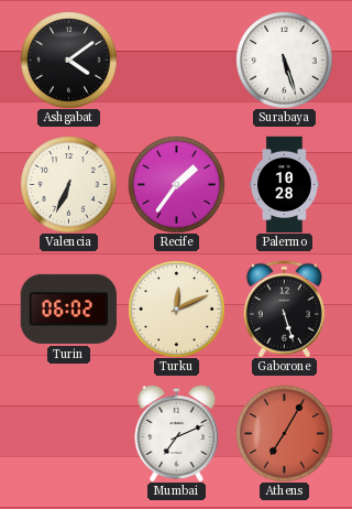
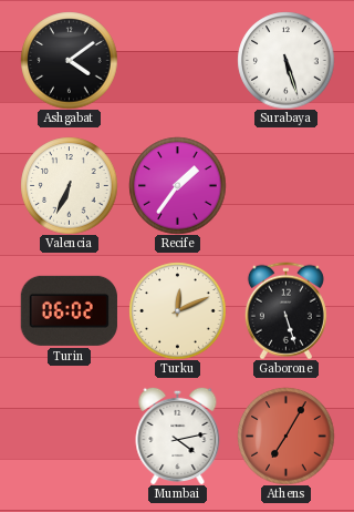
Palermo: 10:28 -> none (285, 184)
Mumbai: 7:11 -> 4:13 (178, 436)
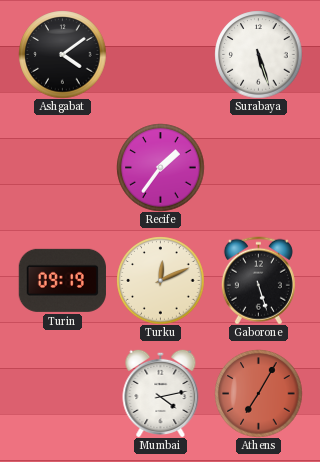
Valencia: 6:34 -> none (69, 185)
Turin: 06:02 -> 09:19 (62, 280)
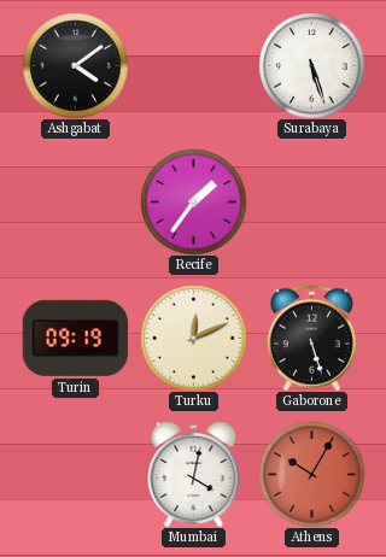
Mumbai: 4:13 -> 4:02 (194, 474)
Athens: 7:05 -> 10:05 (311, 474)
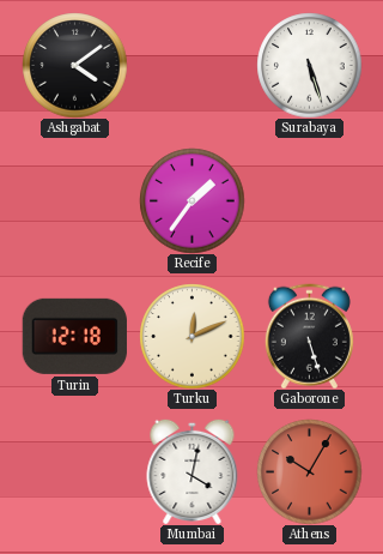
Turin: 09:19 -> 12:18 (74, 336)
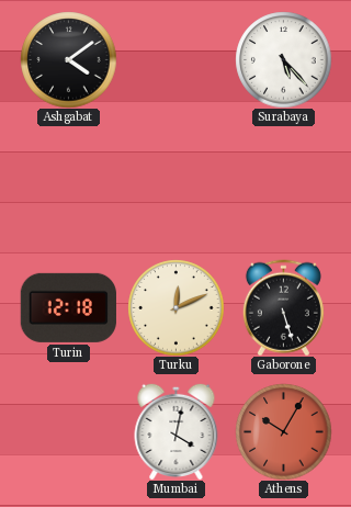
Surabaya: 5:27 -> 5:23 (283, 59)
Recife: 1:36 -> none (191, 200)
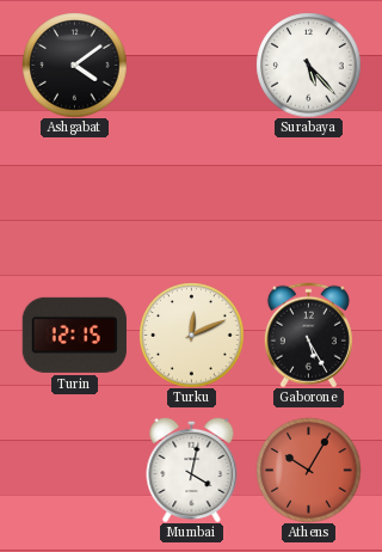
Turin: 12:18 -> 12:15 (74, 335)
Gaborone: 5:27 -> 5:25 (308, 335)
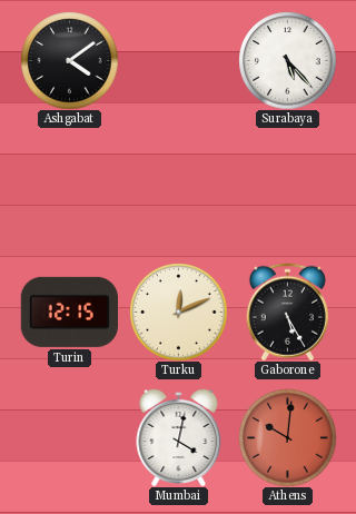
Athens: 10:05 -> 10:01 (287, 437)
